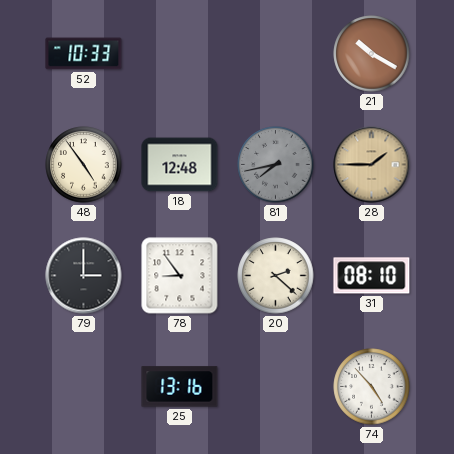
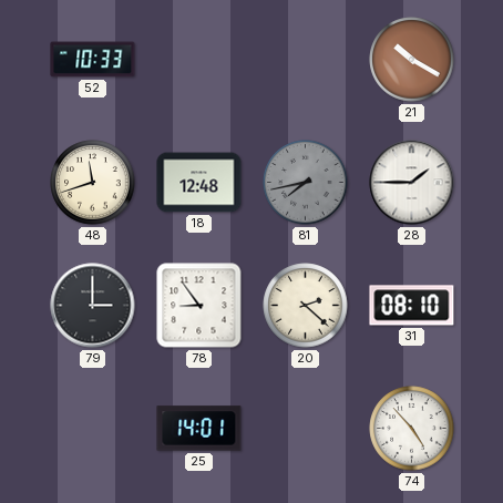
48: 4:54 -> 11:42 (93, 183)
28 dial: champagne -> white (412, 183)
25: 13:16 -> 14:01 (199, 429)
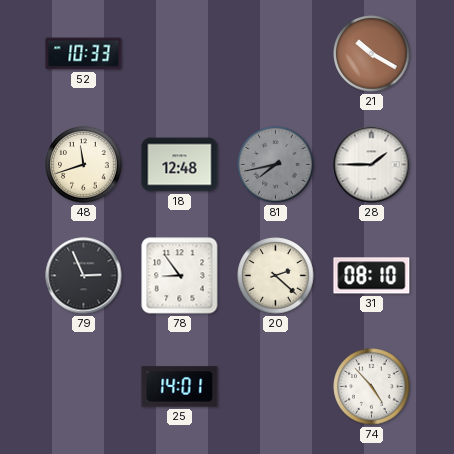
79: 3:00 -> 2:56 (84, 276)
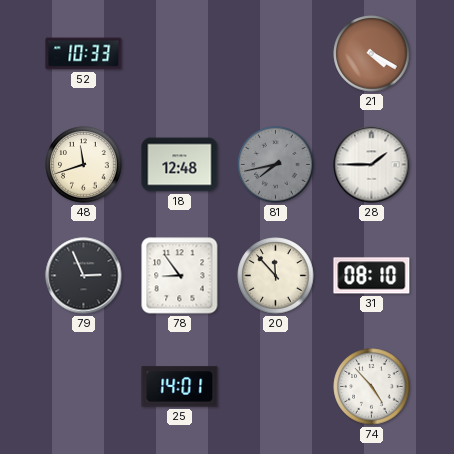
21: 10:20 -> 4:20 (372, 54)
20: 2:22 -> 11:53 (276, 276)
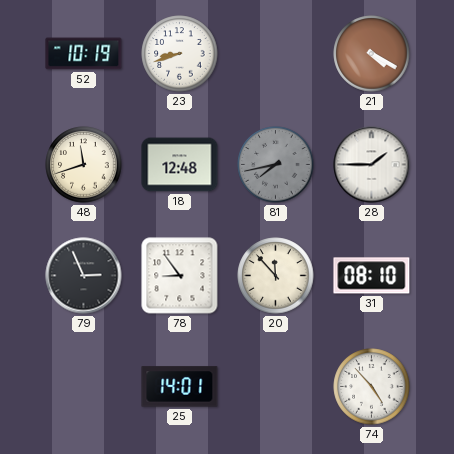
52: 10:33 -> 10:19 (84, 54)
23: none -> 8:42 (180, 54)
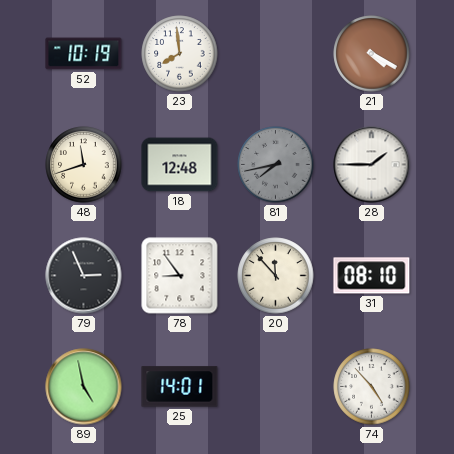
23: 8:42 -> 7:59 (180, 54)
89: none -> 4:58 (84, 387)
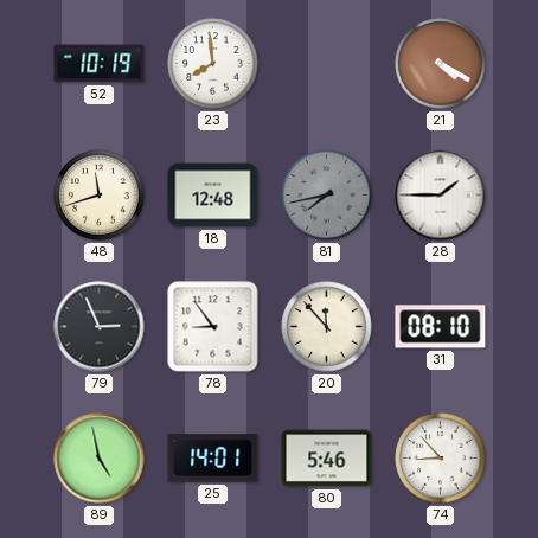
80: none -> 5:46 (327, 459)
74: 4:53 -> 8:53 (441, 459)
